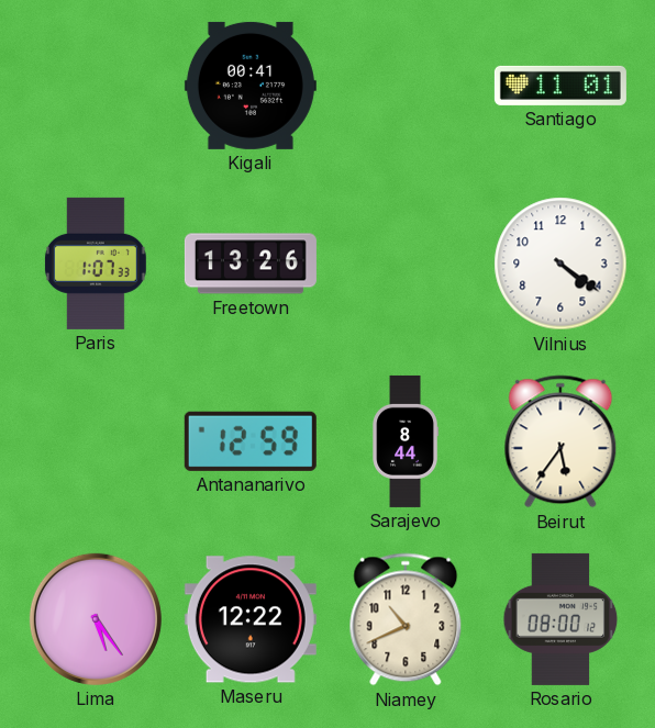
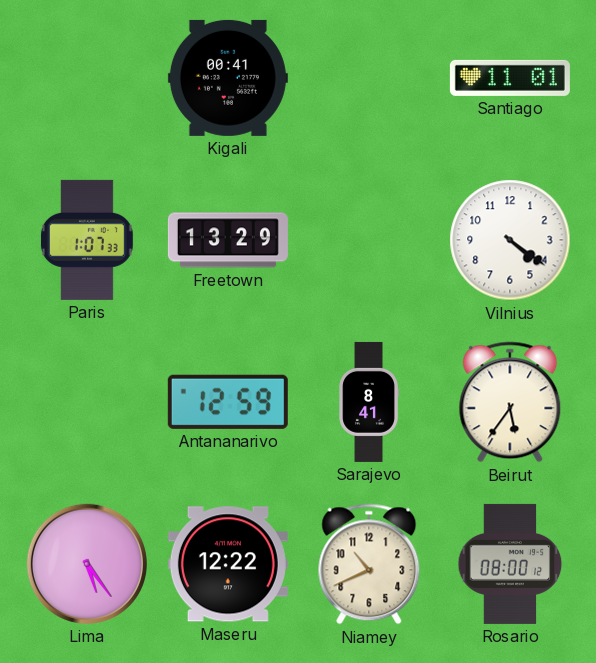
Freetown: 13:26 -> 13:29 (228, 240)
Sarajevo: 8:44 -> 8:41 (369, 402)
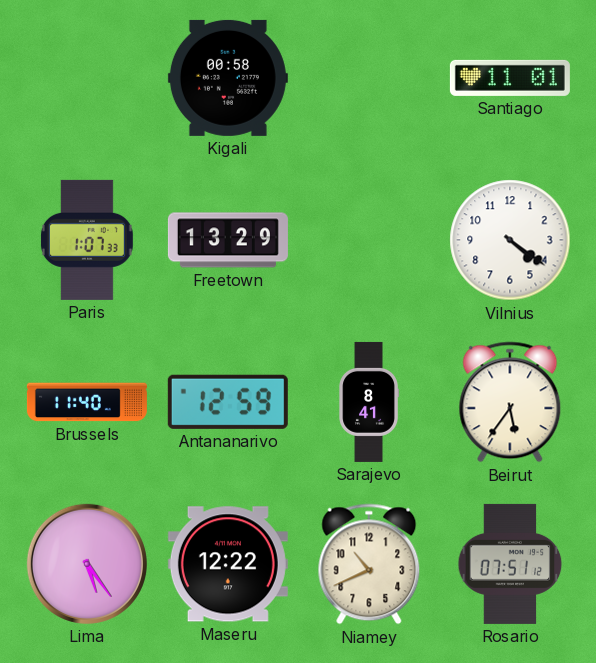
Kigali: 00:41 -> 00:58 (228, 78)
Brussels: none -> 11:40 (87, 402)
Rosario: 08:00 -> 07:51 (510, 564)
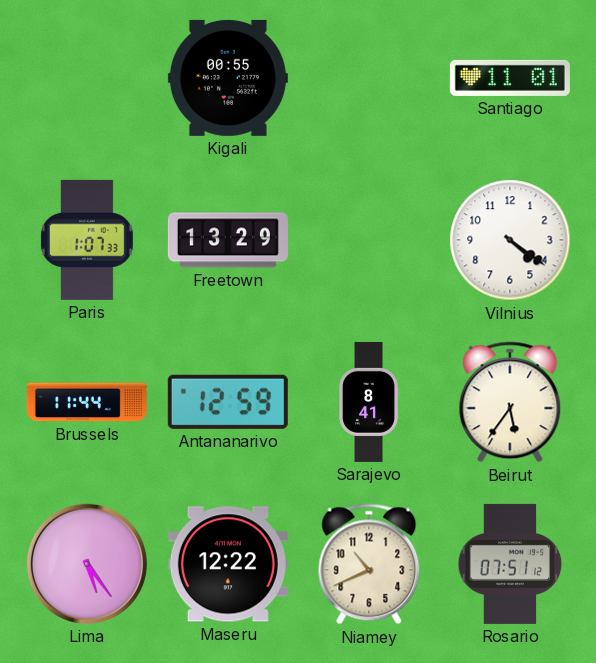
Kigali: 00:58 -> 00:55 (228, 78)
Brussels: 11:40 -> 11:44 (87, 402)
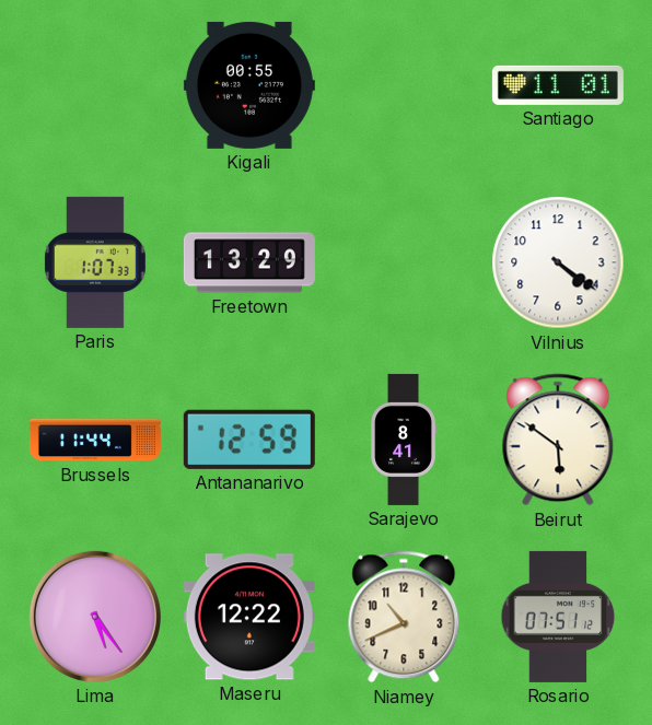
Beirut: 5:36 -> 5:51 (558, 440)
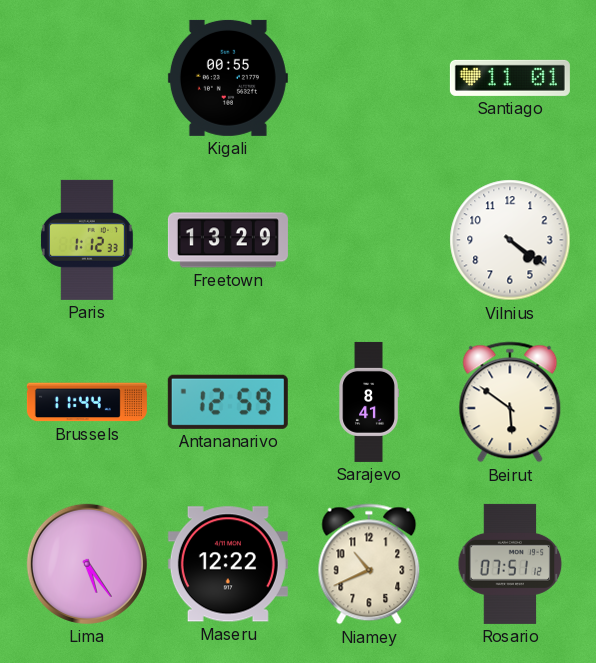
Paris: 1:07 -> 1:12 (87, 240)
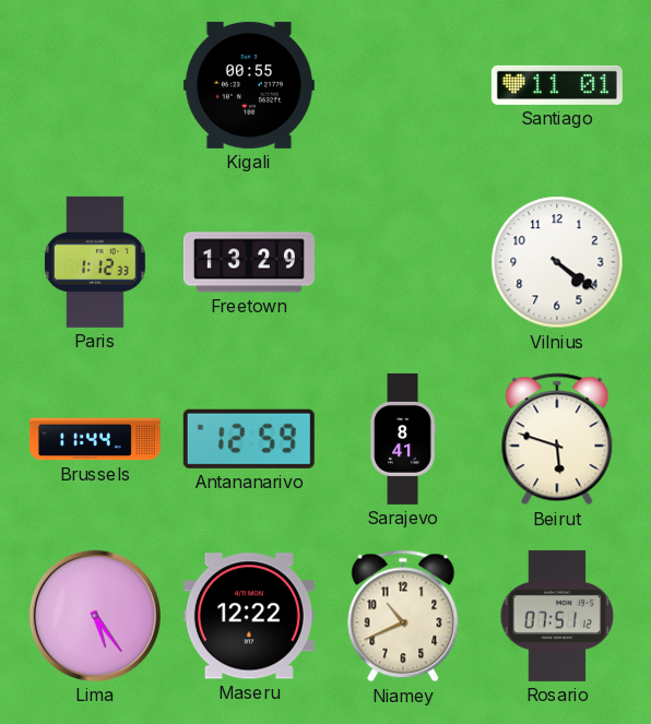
Beirut: 5:51 -> 5:48 (557, 439)
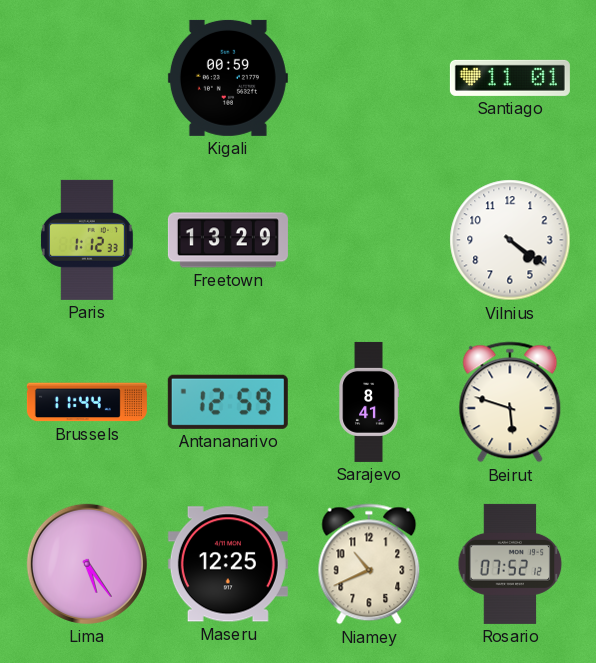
Kigali: 00:55 -> 00:59 (228, 78)
Maseru: 12:22 -> 12:25 (228, 564)
Rosario: 07:51 -> 07:52 (510, 564)
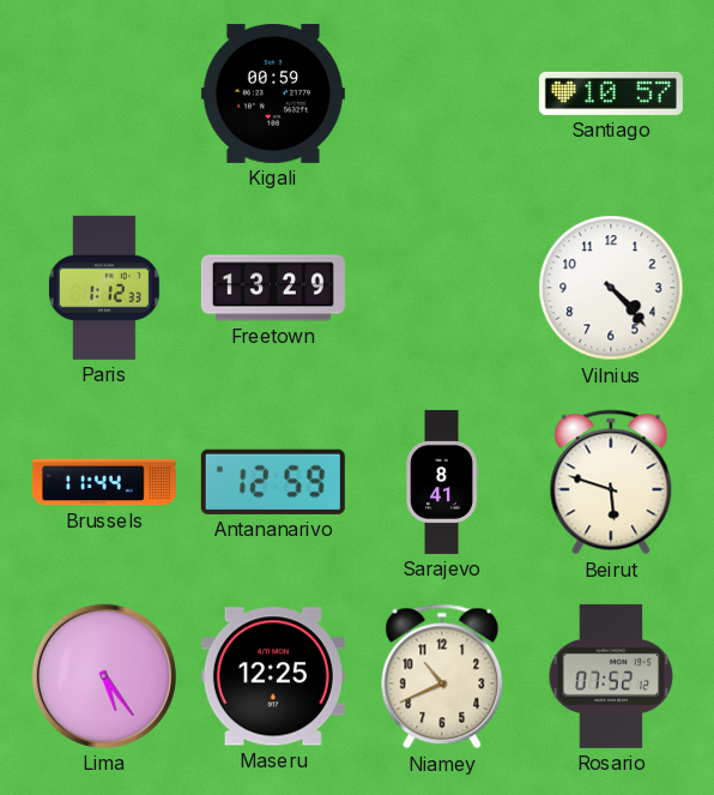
Santiago: 11:01 -> 10:57 (611, 94)
Vilnius: 4:21 -> 4:23 (611, 288)
